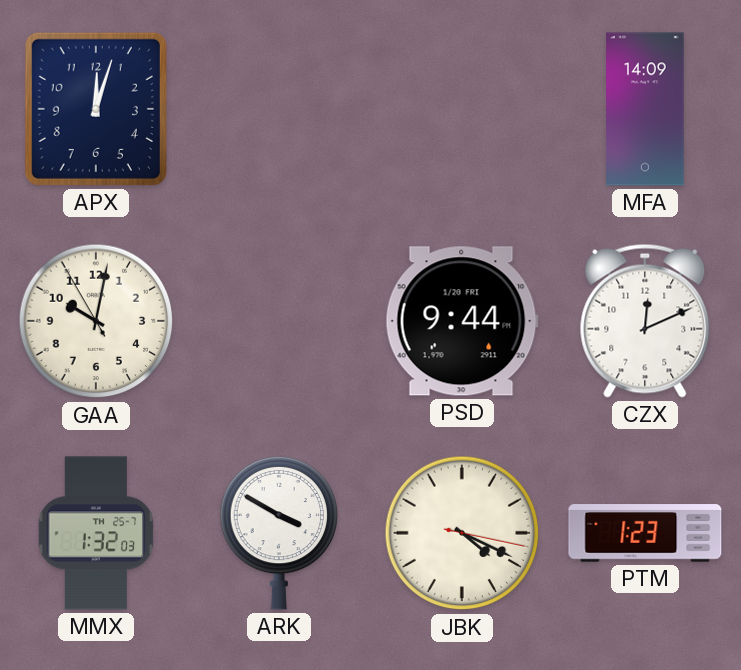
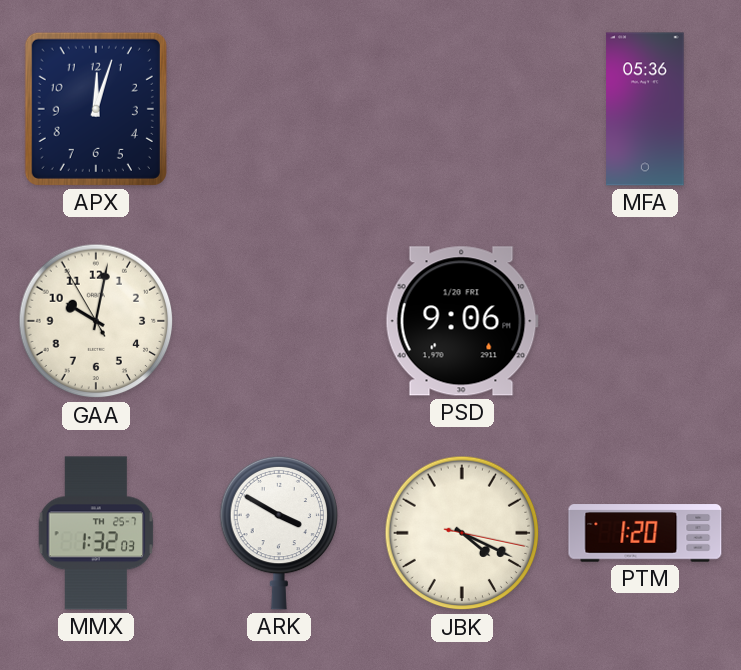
MFA: 14:09 -> 05:36 (645, 109)
PSD: 9:44 -> 9:06 (462, 321)
CZX: 12:11 -> none (645, 321)
PTM: 1:23 -> 1:20 (645, 533)
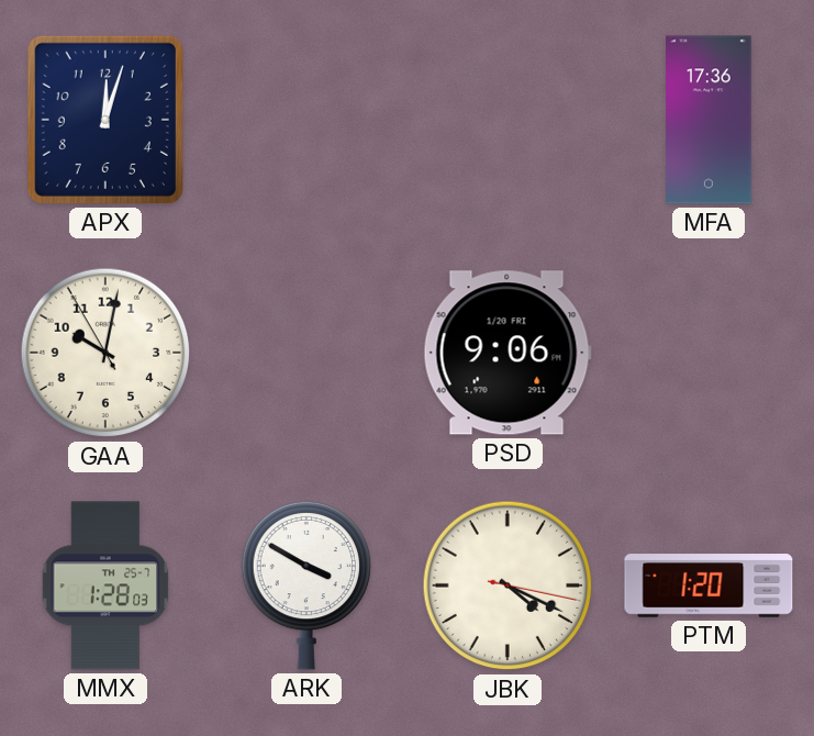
MFA: 05:36 -> 17:36 (709, 120)
MMX: 1:32 -> 1:28 (105, 586)
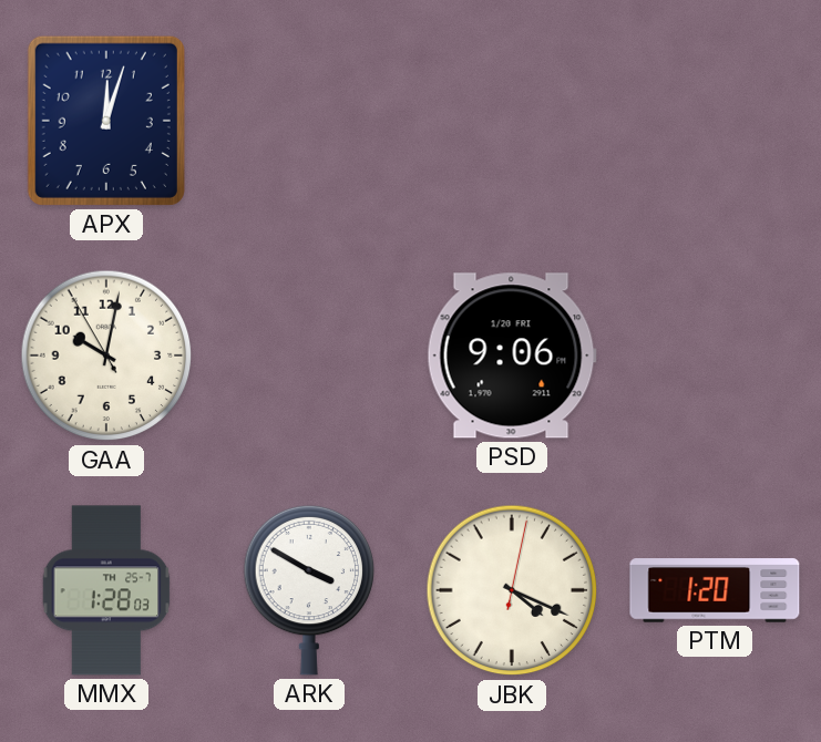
MFA: 17:36 -> none (709, 120)
JBK: 4:19:17 -> 4:19:02 (512, 590)
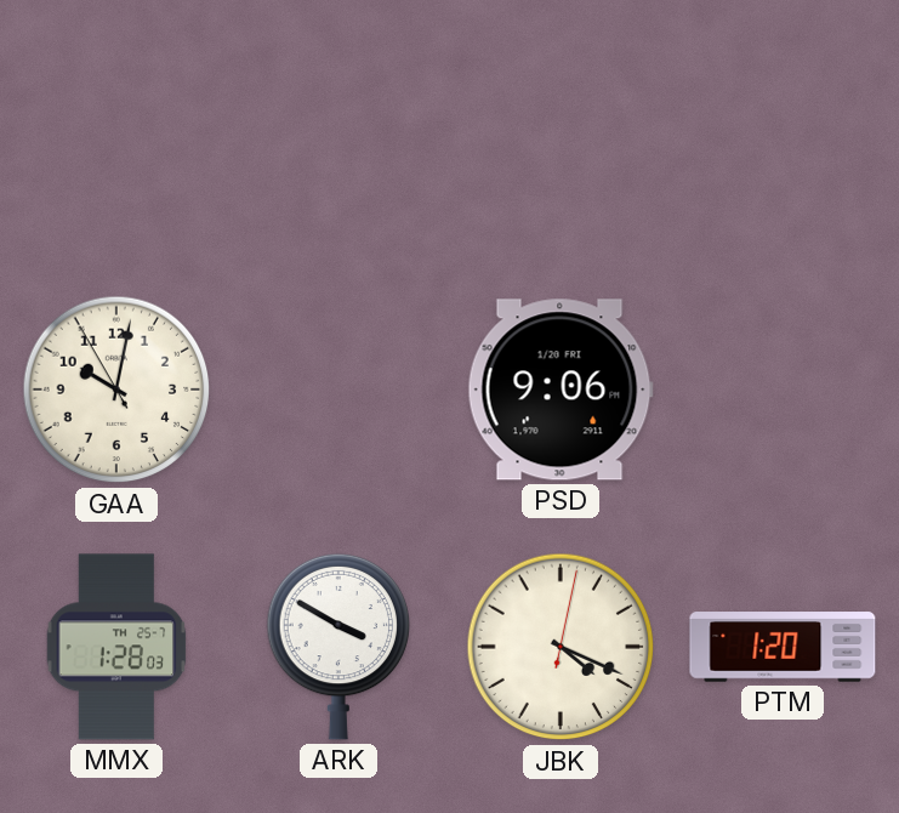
APX: 12:03 -> none (106, 121)
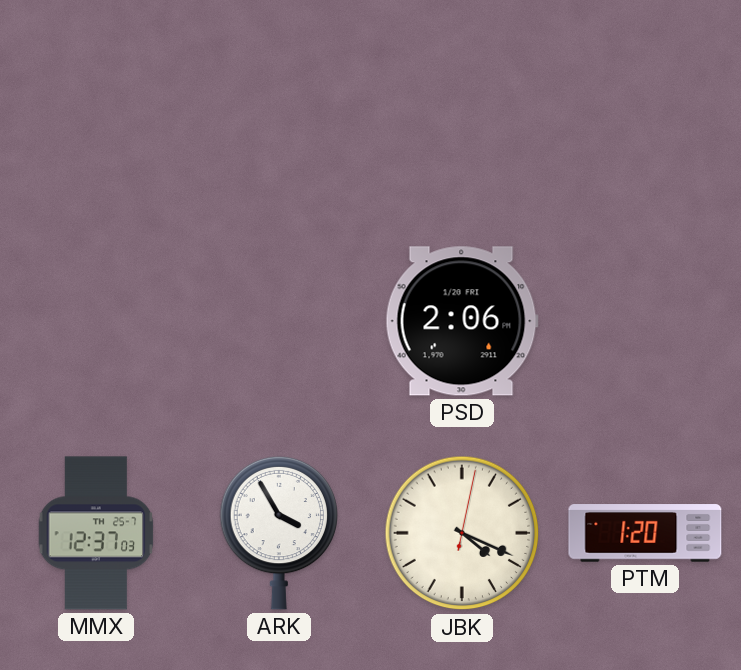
GAA: 10:01 -> none (116, 390)
PSD: 9:06 -> 2:06 (462, 321)
MMX: 1:28 -> 12:37 (96, 533)
ARK: 3:50 -> 3:55 (279, 533)
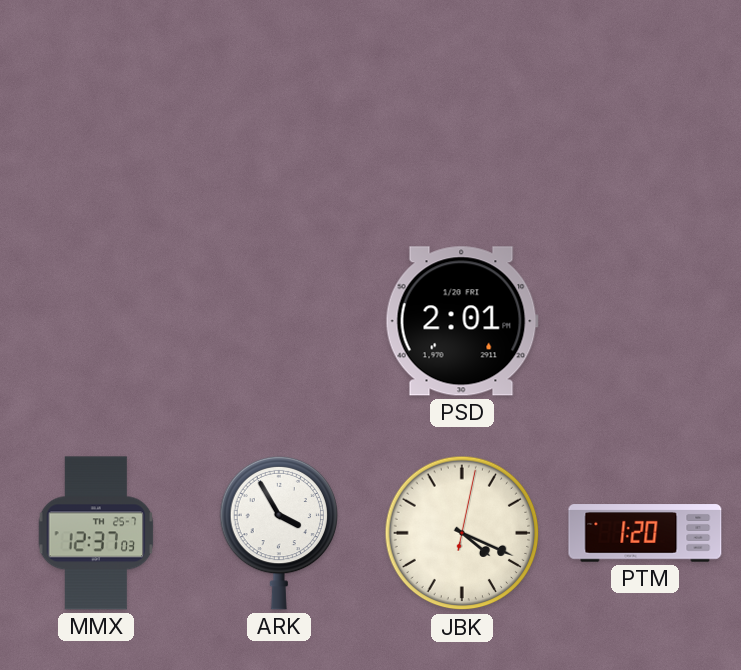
PSD: 2:06 -> 2:01 (462, 321)
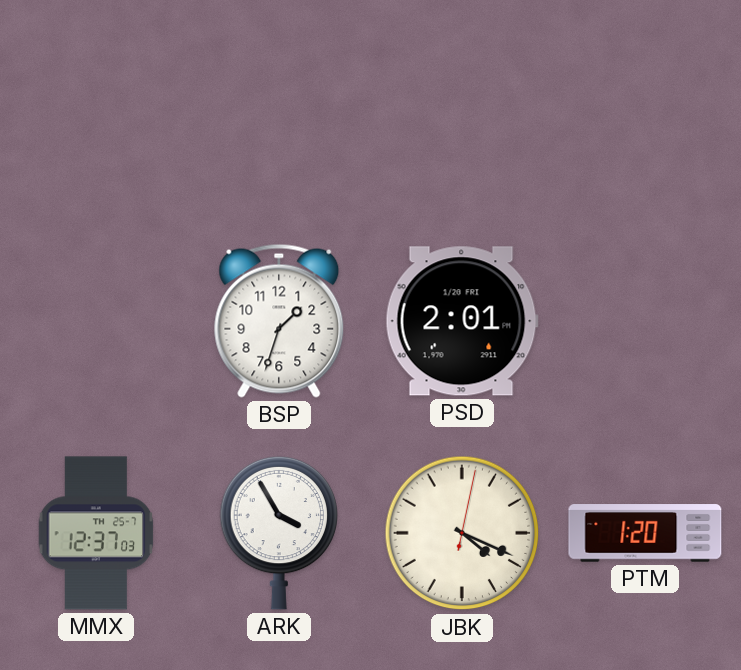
BSP: none -> 1:33 (279, 321)
